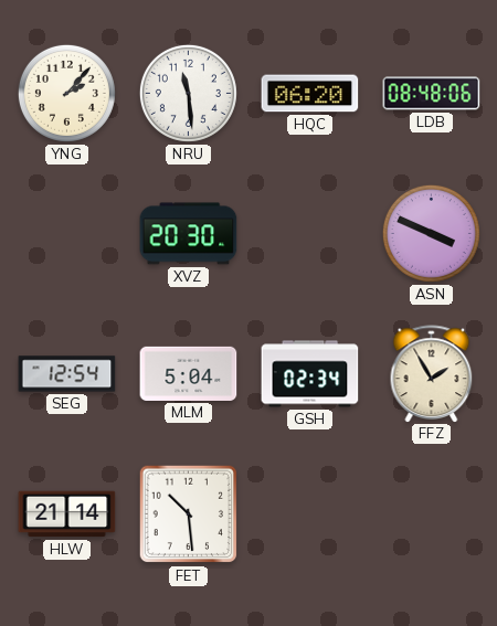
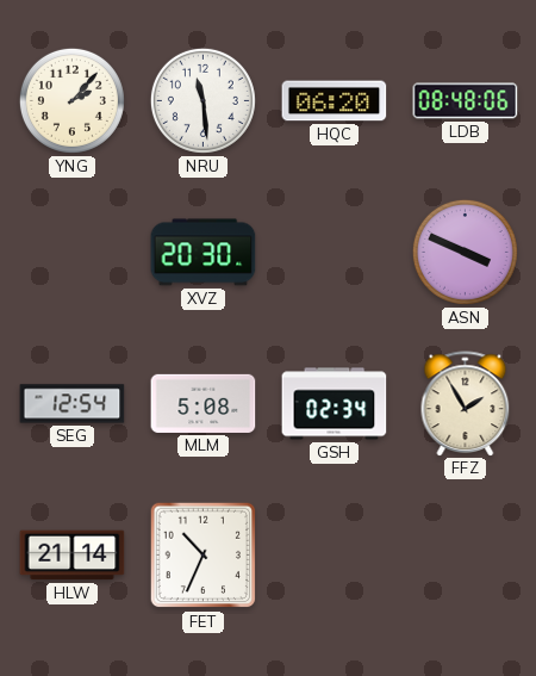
MLM: 5:04 -> 5:08 (204, 403)
FET: 10:29 -> 10:34 (204, 556)
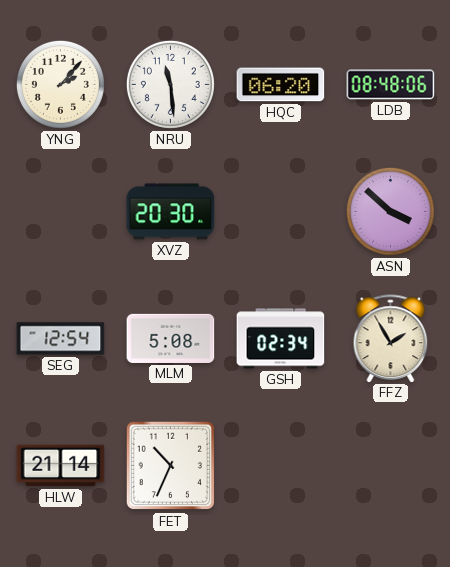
ASN: 3:49 -> 3:52 (390, 211)
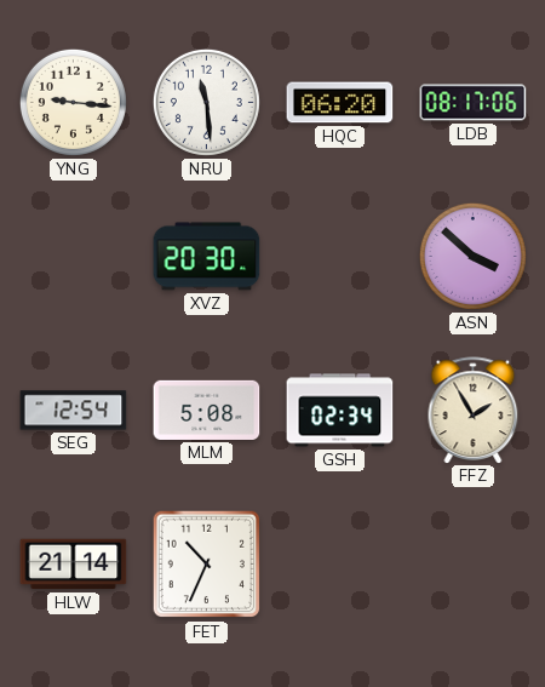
YNG: 2:07 -> 9:16 (73, 102)
LDB: 08:48 -> 08:17 (474, 103)
